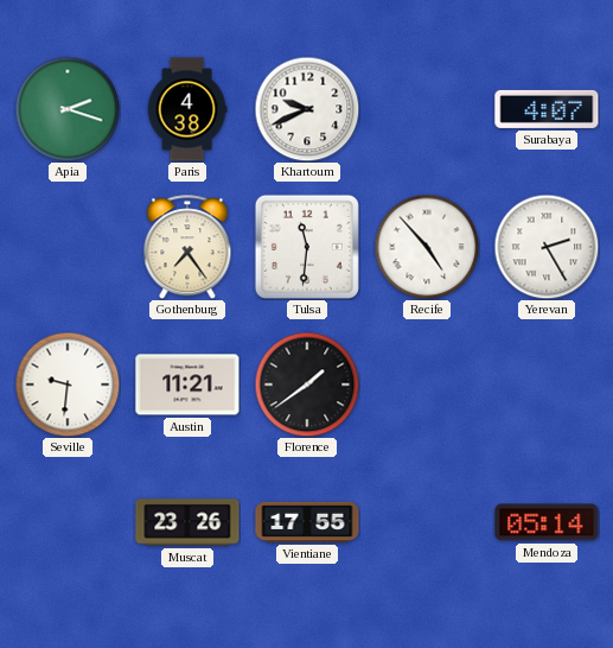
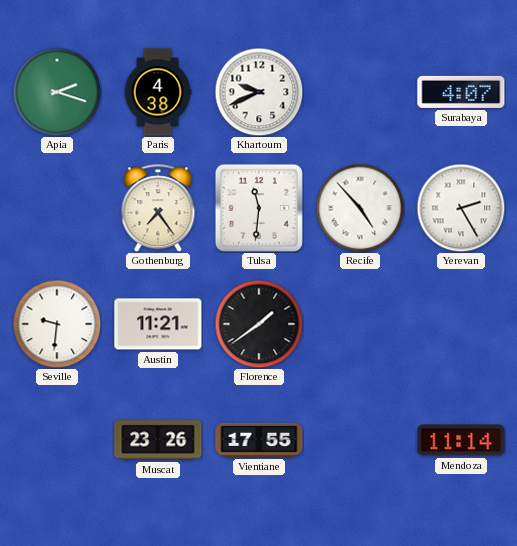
Mendoza: 05:14 -> 11:14 (461, 440)
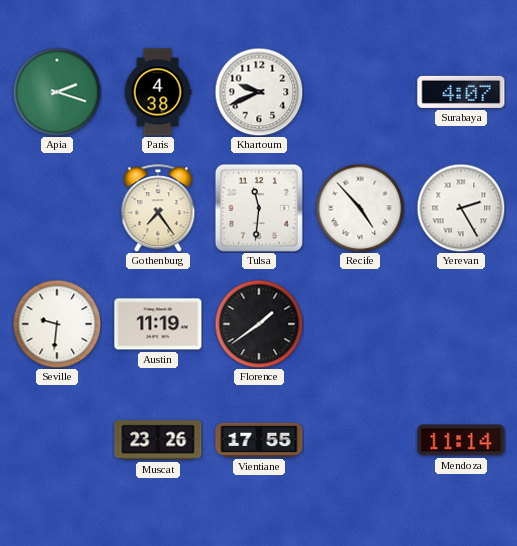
Austin: 11:21 -> 11:19 (158, 324)
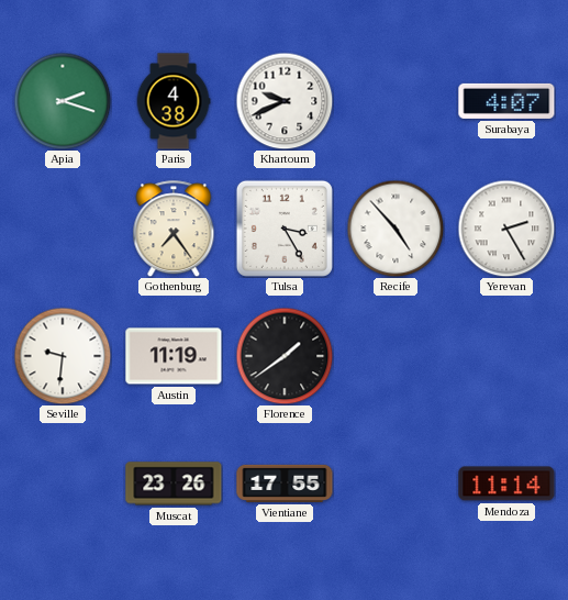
Tulsa: 11:31 -> 3:25 (285, 229)
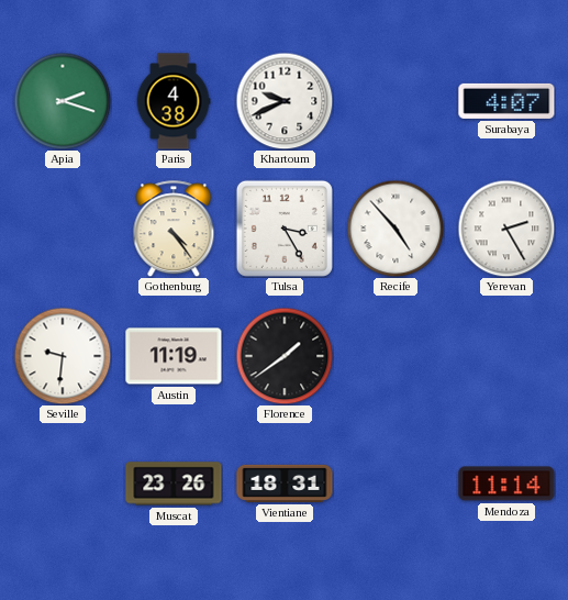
Gothenburg: 7:24 -> 4:24 (174, 229)
Vientiane: 17:55 -> 18:31 (285, 484)
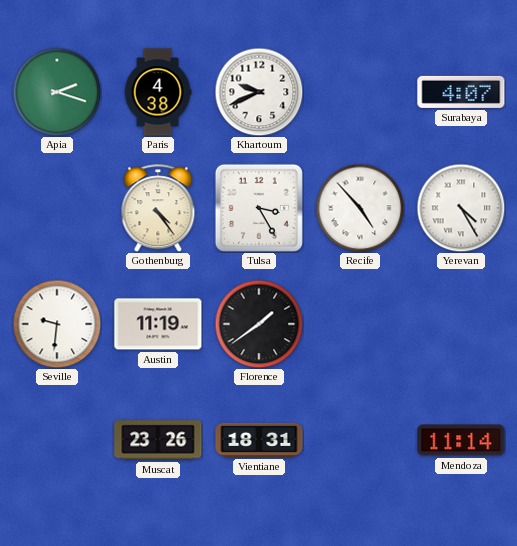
Yerevan: 2:25 -> 4:25 (461, 208)
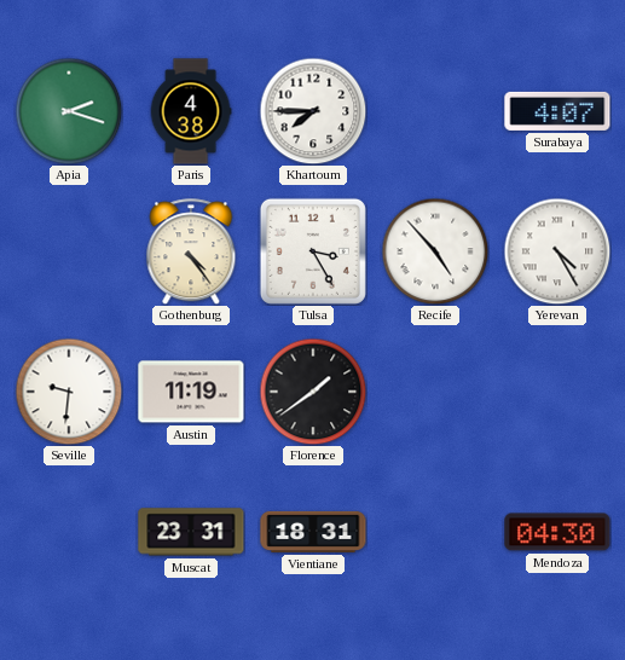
Khartoum: 9:41 -> 7:45 (313, 111)
Muscat: 23:26 -> 23:31 (191, 532)
Mendoza: 11:14 -> 04:30 (557, 532)
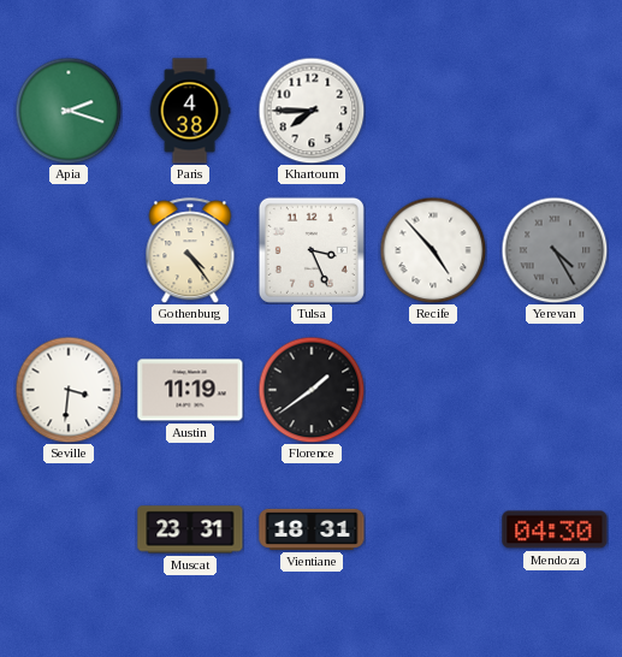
Surabaya: 4:07 -> none (557, 111)
Tulsa: 3:25 -> 3:26 (312, 250)
Yerevan dial: white -> grey (555, 250)
Seville: 9:31 -> 3:31 (69, 390)
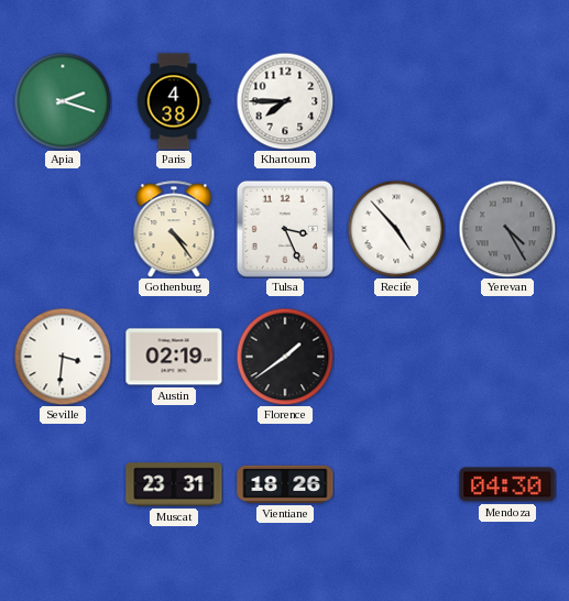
Austin: 11:19 -> 02:19 (174, 357)
Vientiane: 18:31 -> 18:26 (285, 484)
